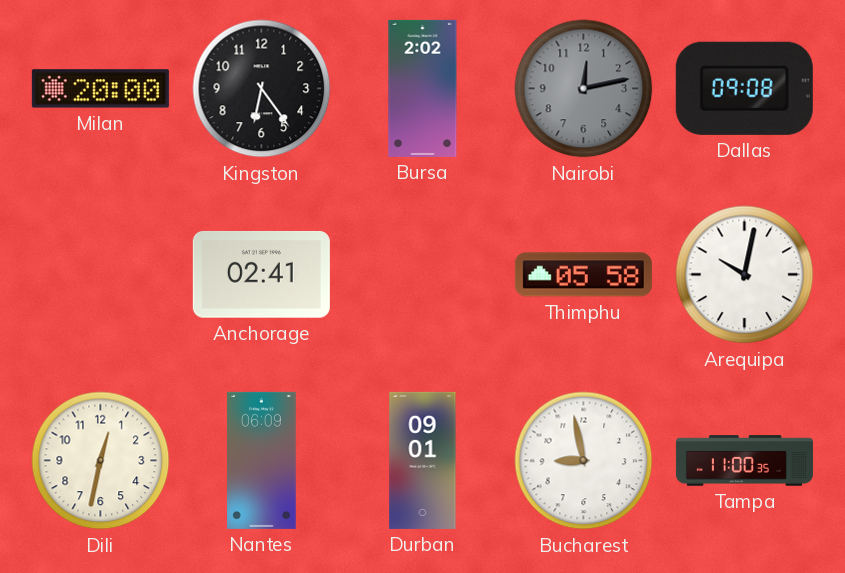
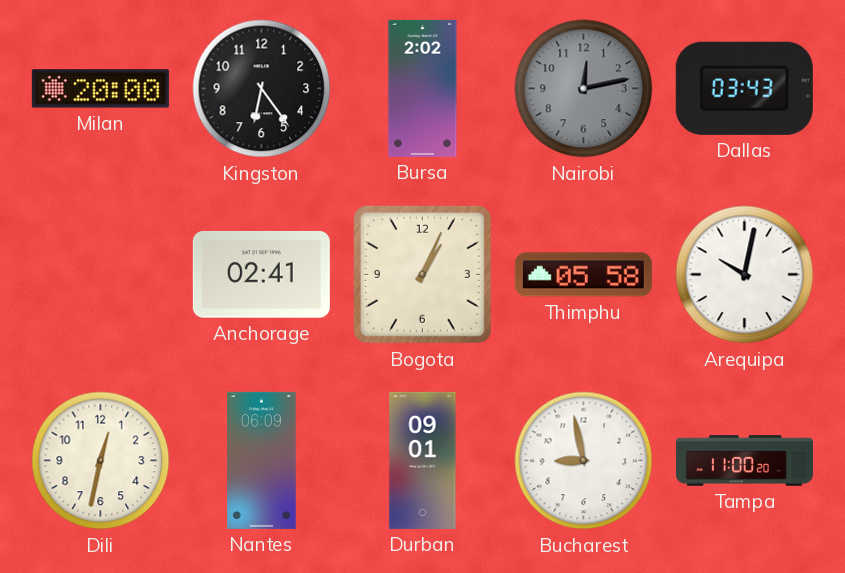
Dallas: 09:08 -> 03:43 (744, 88)
Bogota: none -> 1:04 (422, 274)
Tampa: 11:00:35 -> 11:00:20 (744, 461)
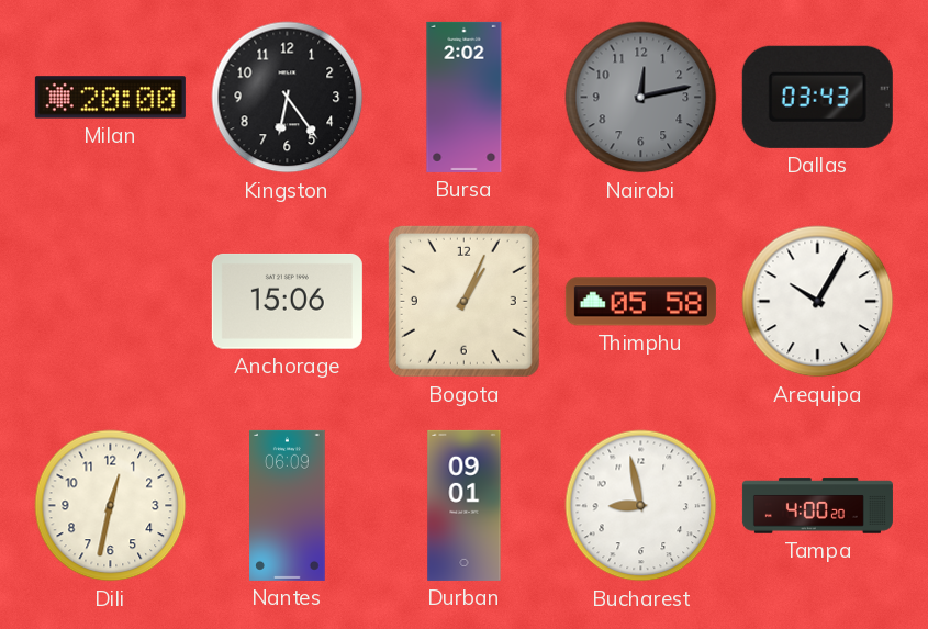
Anchorage: 02:41 -> 15:06 (287, 301)
Arequipa: 10:02 -> 10:05 (818, 302)
Tampa: 11:00 -> 4:00 (817, 506)
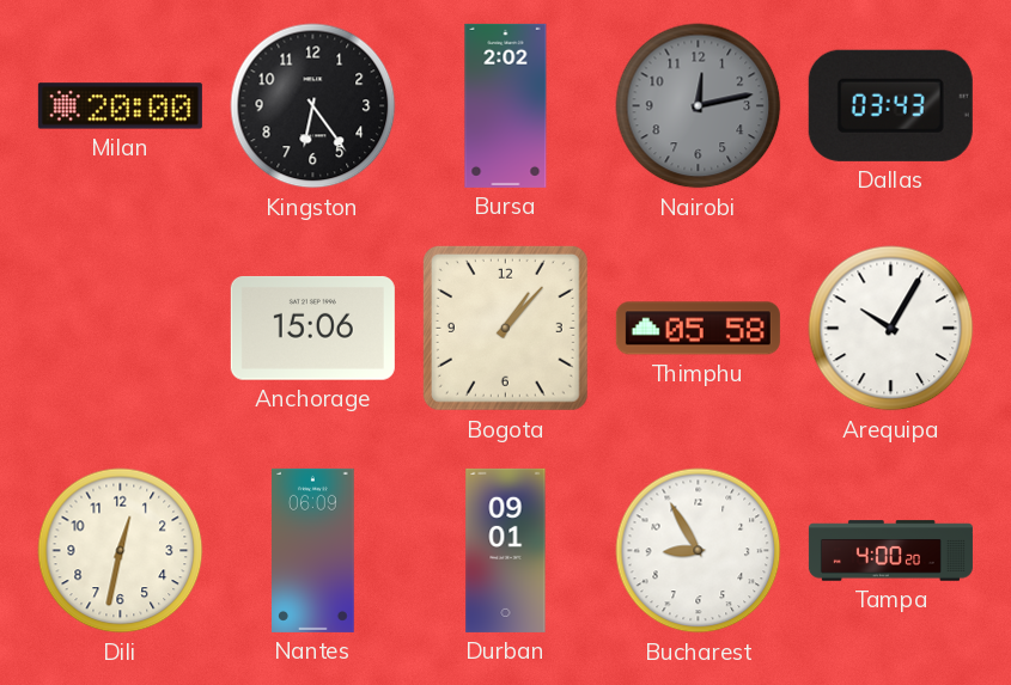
Bogota: 1:04 -> 1:07 (505, 328)
Bucharest: 8:58 -> 8:55 (699, 551)
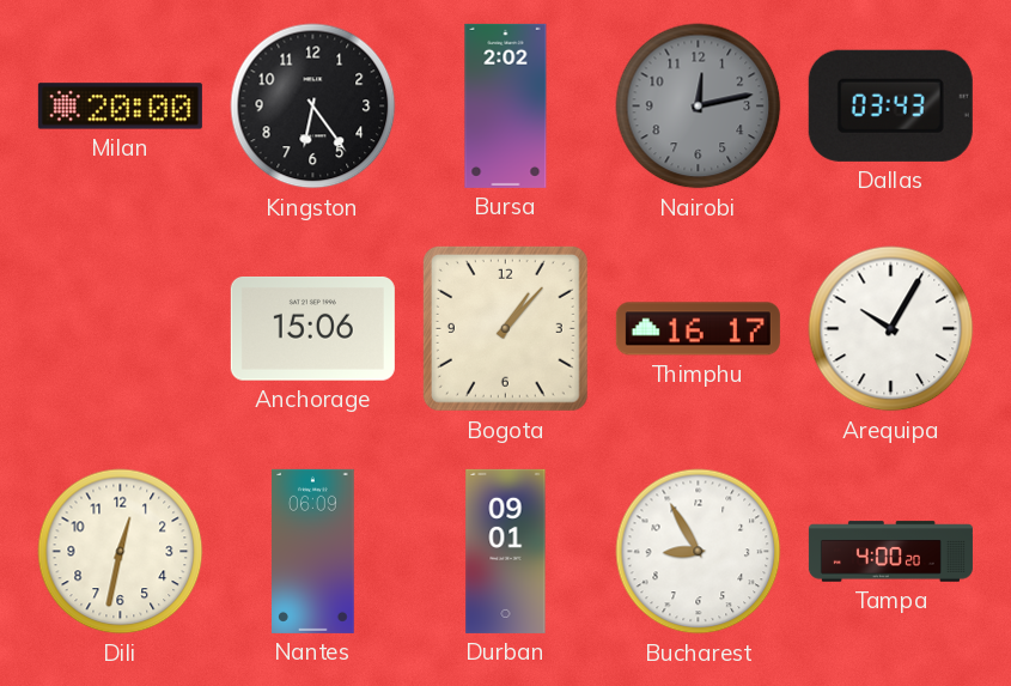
Thimphu: 05:58 -> 16:17 (698, 329)
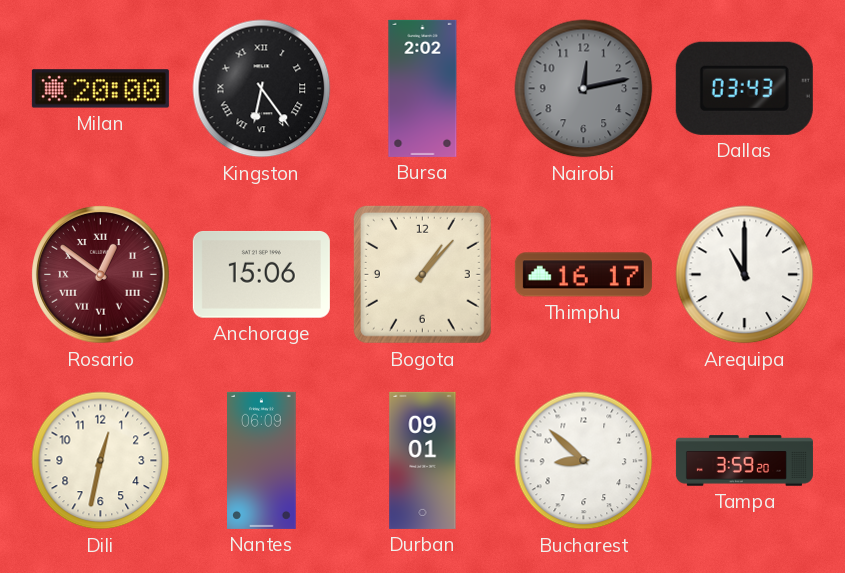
Kingston numerals: Arabic -> Roman (262, 89)
Rosario: none -> 12:51 (101, 275)
Arequipa: 10:05 -> 11:00 (745, 275)
Bucharest: 8:55 -> 8:52 (584, 461)
Tampa: 4:00 -> 3:59 (744, 461)
